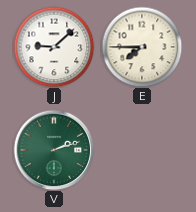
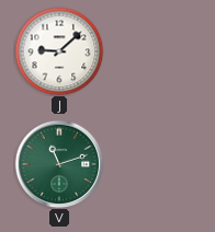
E: 7:45 -> none (142, 47)
V: 2:12 -> 11:12 (59, 164)
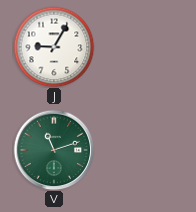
J: 9:08 -> 9:05 (54, 47)
